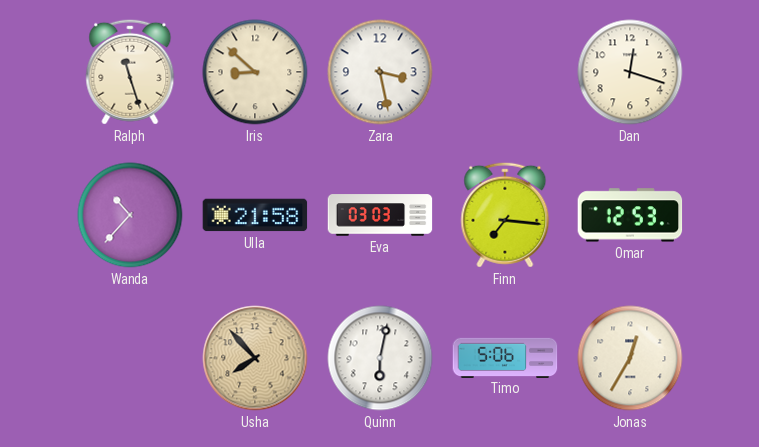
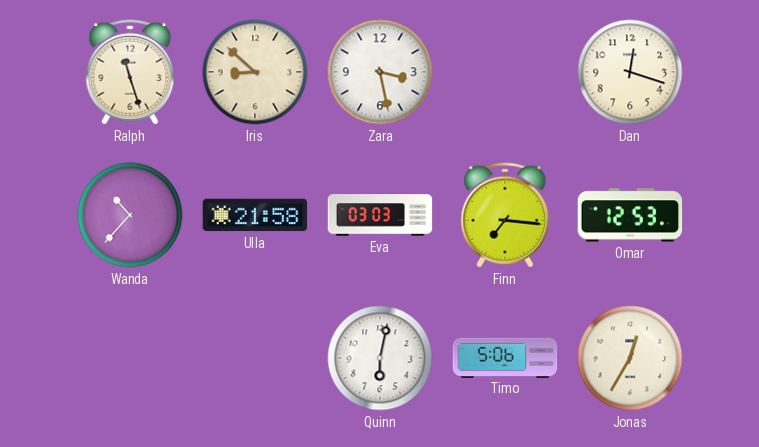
Usha: 7:53 -> none (255, 358)
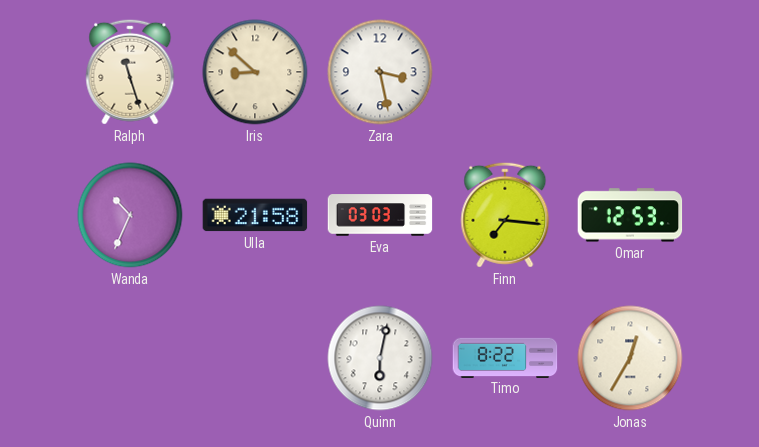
Dan: 12:18 -> none (630, 72)
Wanda: 10:37 -> 10:34 (130, 215)
Timo: 5:06 -> 8:22 (505, 357)
